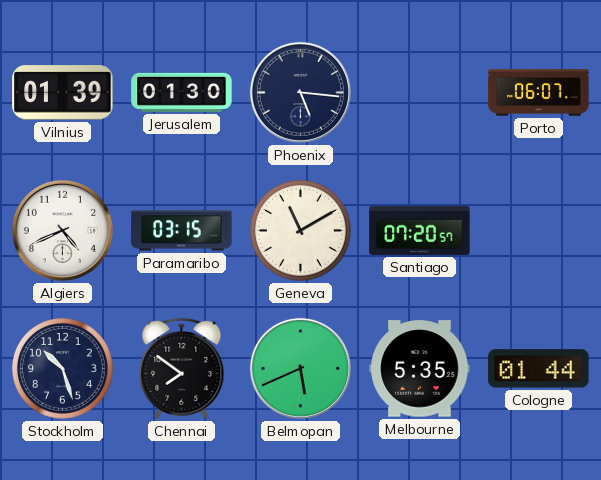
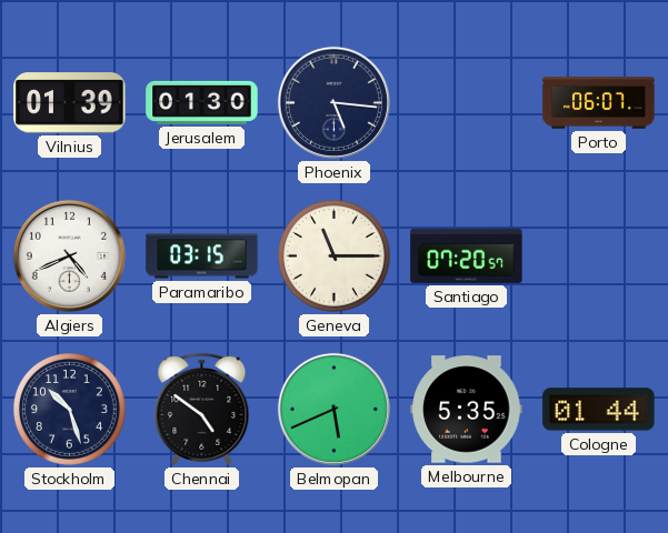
Geneva: 11:10 -> 11:15 (335, 257)
Chennai: 7:51 -> 4:51 (202, 409)
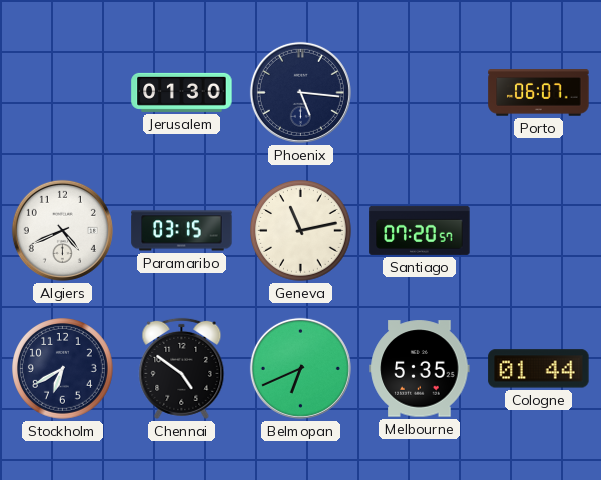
Vilnius: 01:39 -> none (70, 103)
Geneva: 11:15 -> 11:13 (301, 231)
Stockholm: 10:27 -> 6:40 (63, 369)
Belmopan: 5:41 -> 6:41 (300, 368)
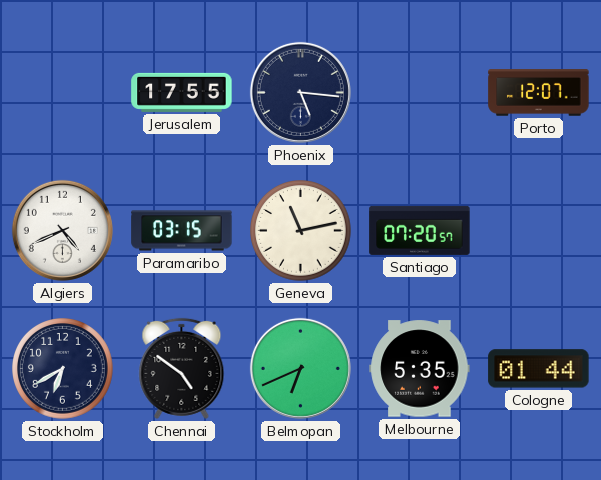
Jerusalem: 01:30 -> 17:55 (182, 92)
Porto: 06:07 -> 12:07 (539, 93)
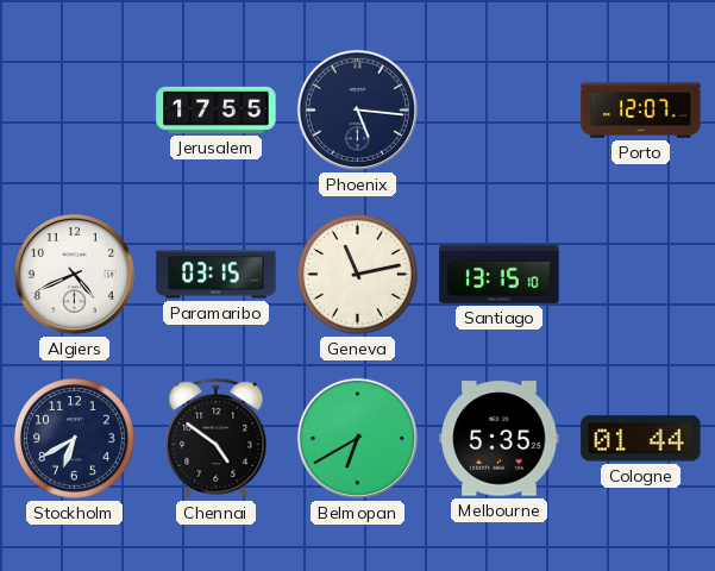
Santiago: 07:20 -> 13:15 (500, 274)
Belmopan: 6:41 -> 6:40 (357, 438)
